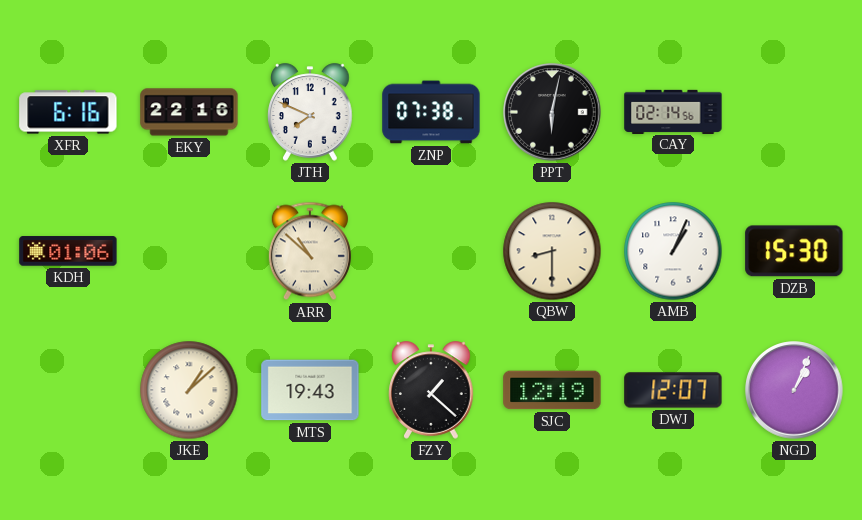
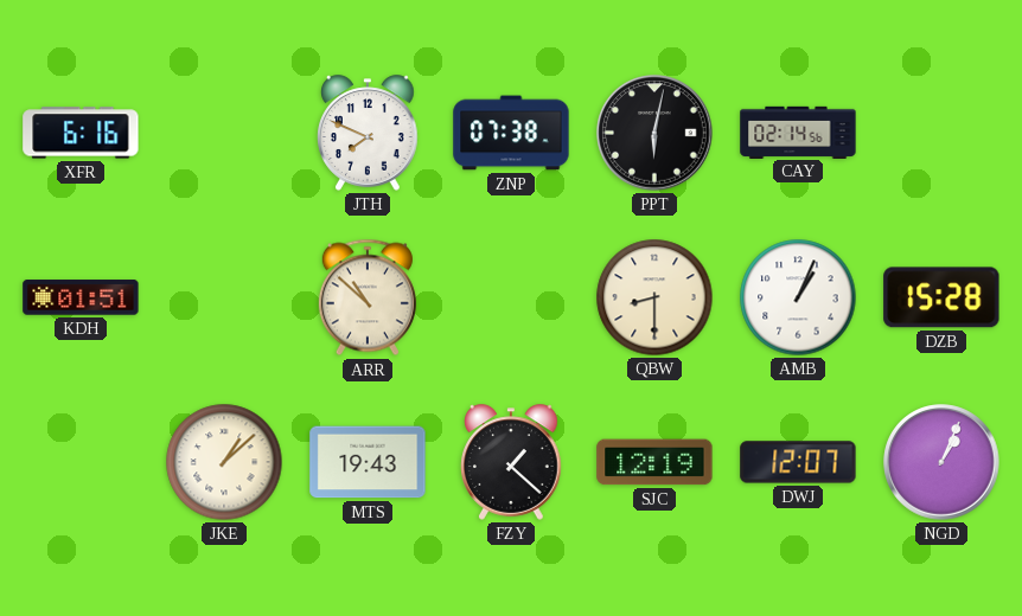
EKY: 22:16 -> none (189, 112)
KDH: 01:06 -> 01:51 (81, 297)
DZB: 15:30 -> 15:28 (941, 297)
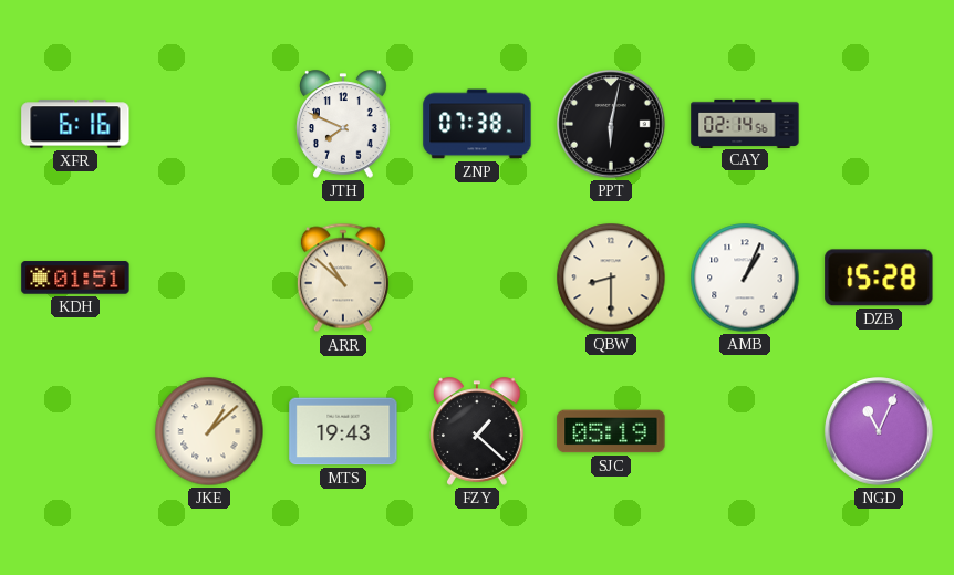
SJC: 12:19 -> 05:19 (611, 431)
DWJ: 12:07 -> none (798, 462)
NGD: 1:04 -> 11:04 (879, 431)
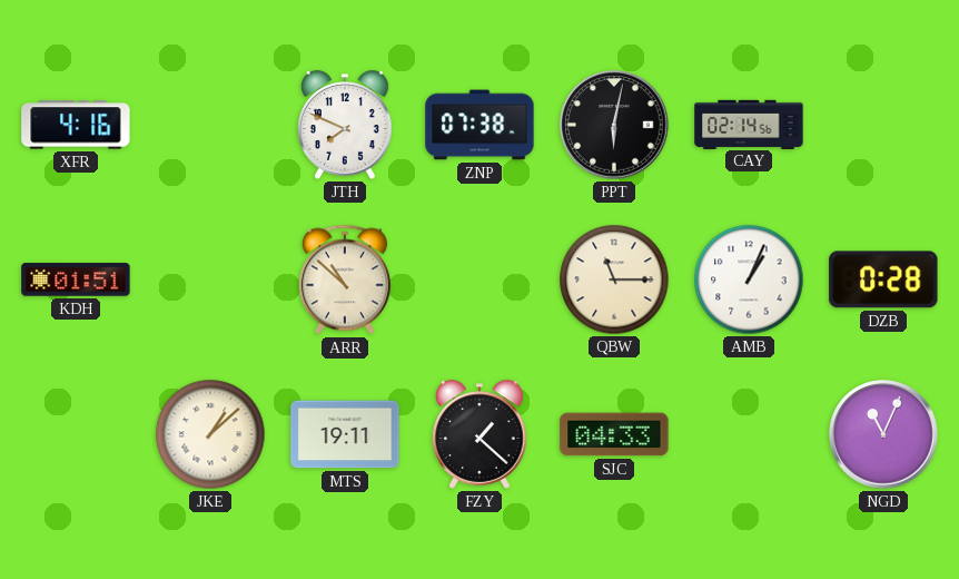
XFR: 6:16 -> 4:16 (76, 125)
QBW: 8:30 -> 11:15 (614, 279)
DZB: 15:28 -> 0:28 (883, 279)
MTS: 19:43 -> 19:11 (345, 434)
SJC: 05:19 -> 04:33 (614, 434)
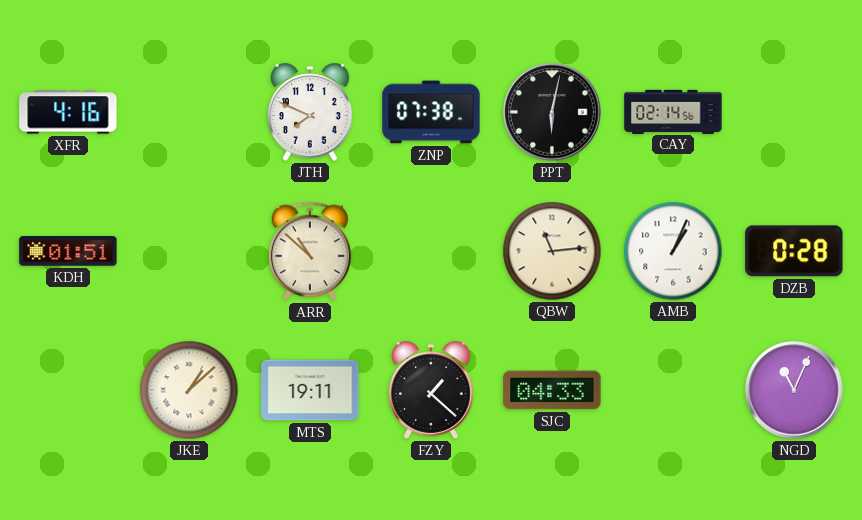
QBW: 11:15 -> 11:14 (552, 251)
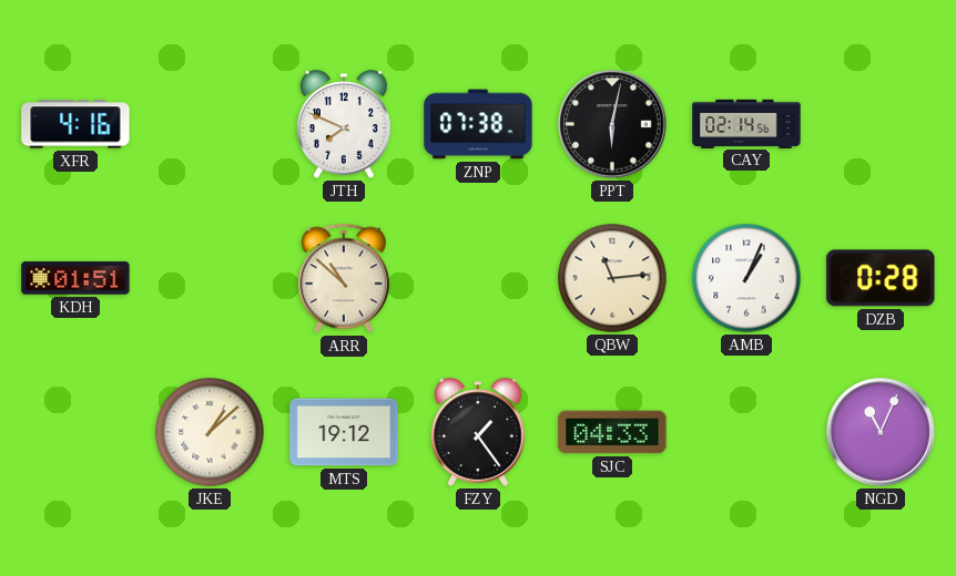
MTS: 19:11 -> 19:12 (344, 432)
FZY: 1:22 -> 1:24 (478, 432)
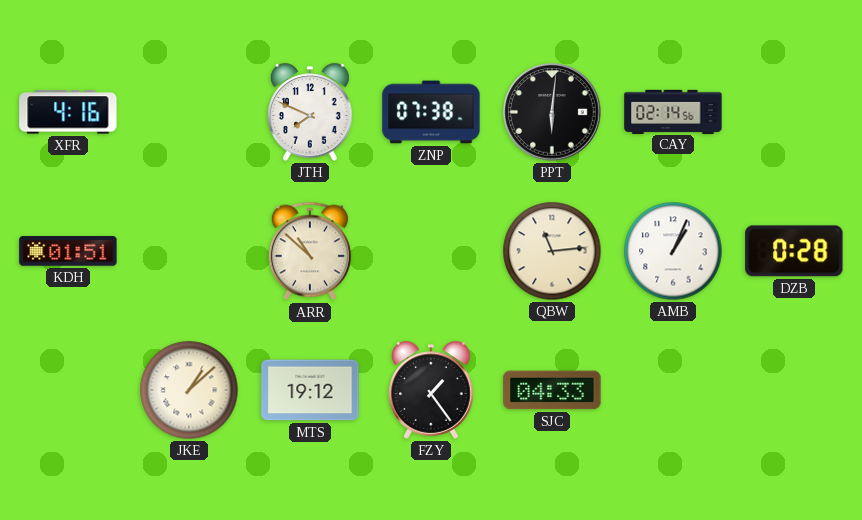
PPT: 6:02 -> 6:01 (552, 112)
NGD: 11:04 -> none (881, 432)
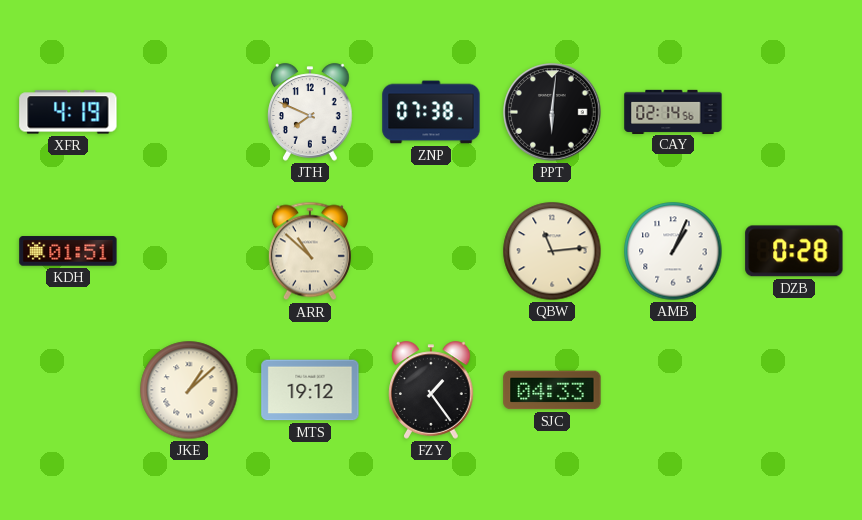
XFR: 4:16 -> 4:19 (68, 112)
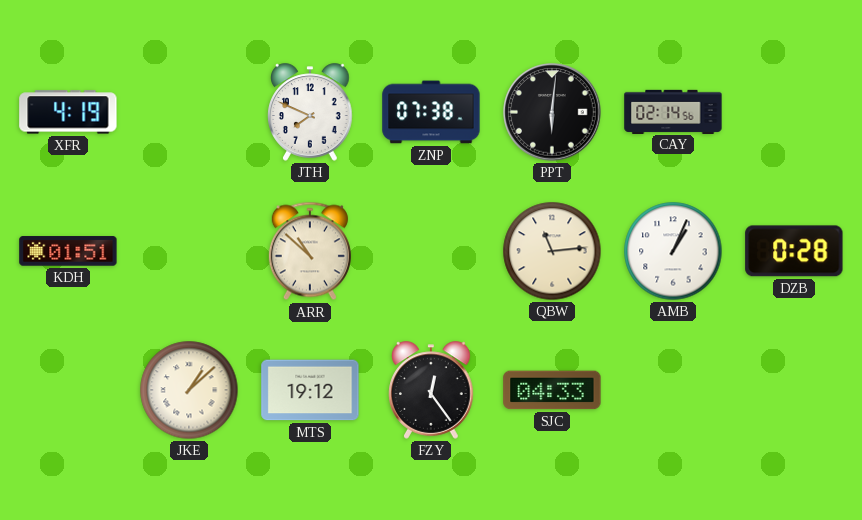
FZY: 1:24 -> 12:24 (431, 390)
